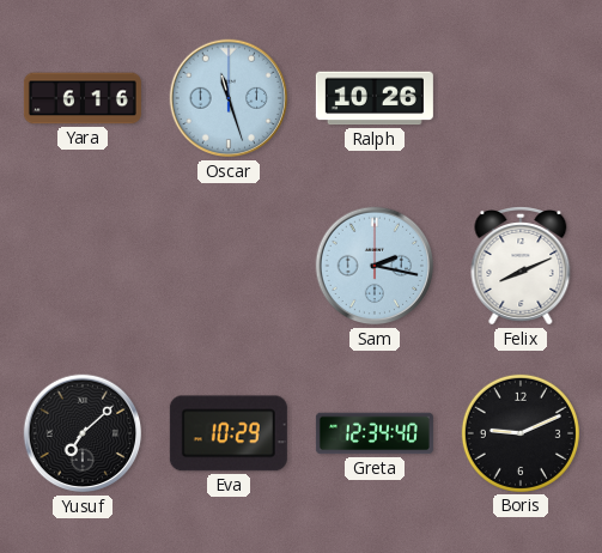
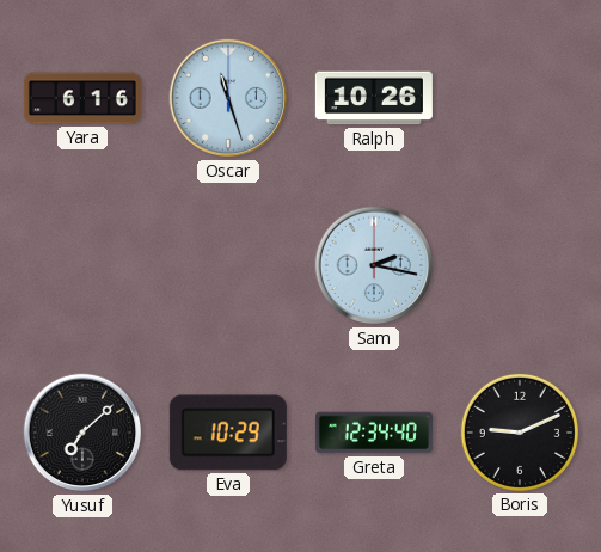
Felix: 8:11 -> none (521, 267)
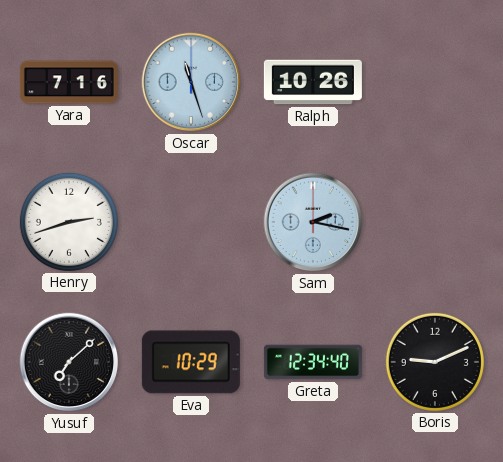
Yara: 6:16 -> 7:16 (69, 82)
Henry: none -> 2:42 (69, 222)
